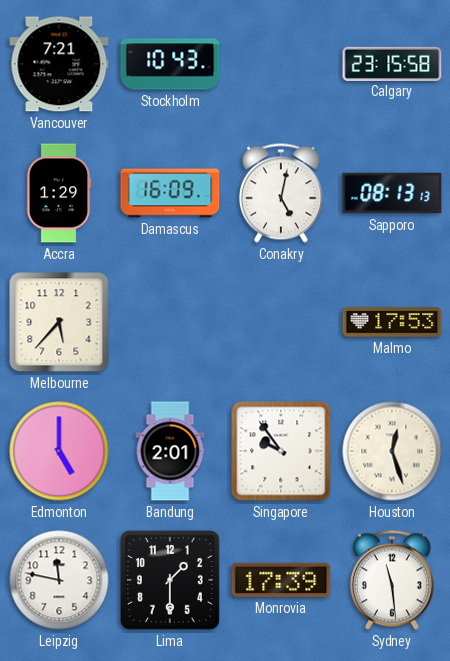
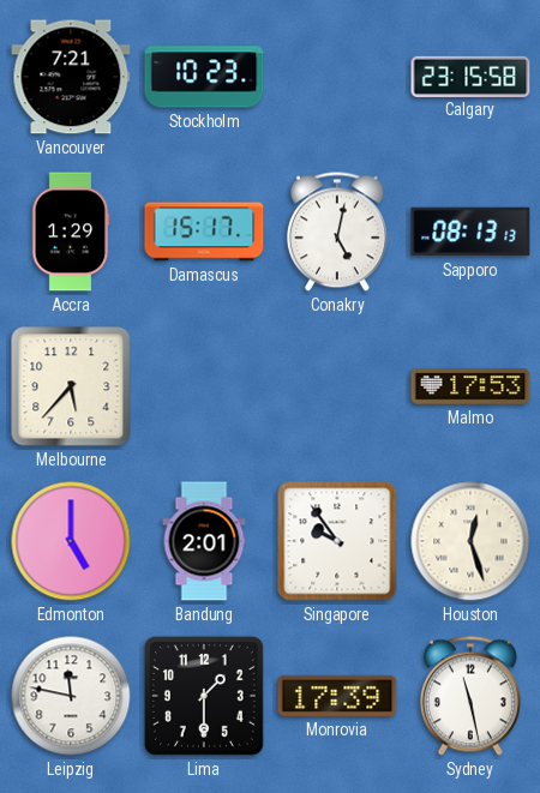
Stockholm: 10:43 -> 10:23 (204, 77)
Damascus: 16:09 -> 15:17 (204, 232)
Sydney: 11:29 -> 11:28 (470, 696)
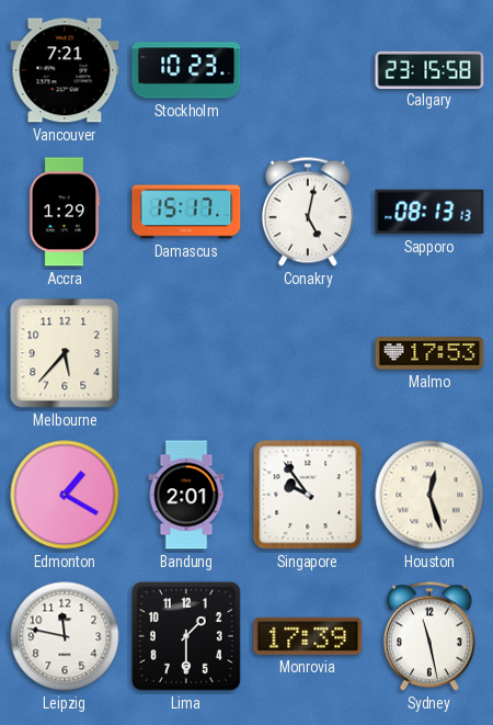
Edmonton: 5:00 -> 1:20 (65, 495)
